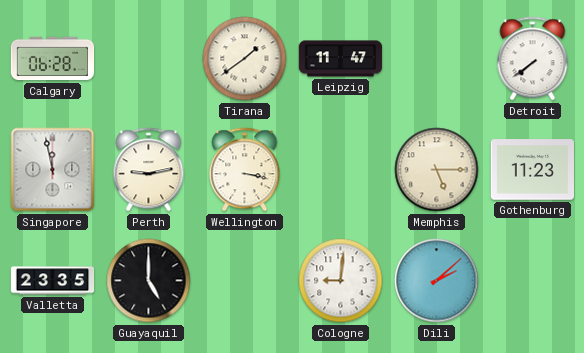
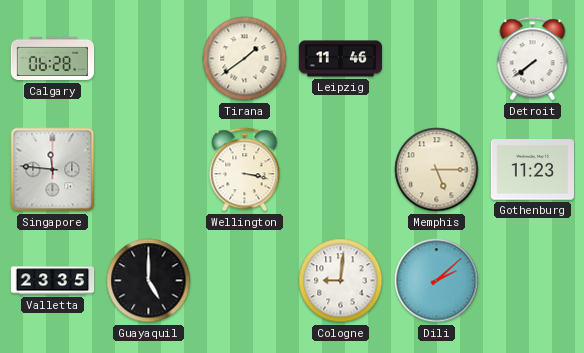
Leipzig: 11:47 -> 11:46 (341, 59)
Singapore: 11:58 -> 11:46 (53, 170)
Perth: 9:13 -> none (149, 170)
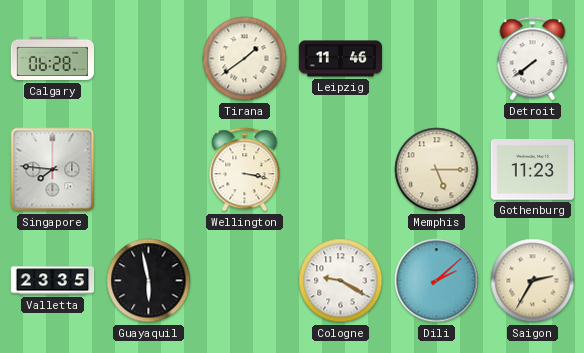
Singapore: 11:46 -> 7:46 (53, 170)
Guayaquil: 5:00 -> 5:58 (149, 281)
Cologne: 9:01 -> 9:20 (341, 281)
Saigon: none -> 2:35 (533, 281)
